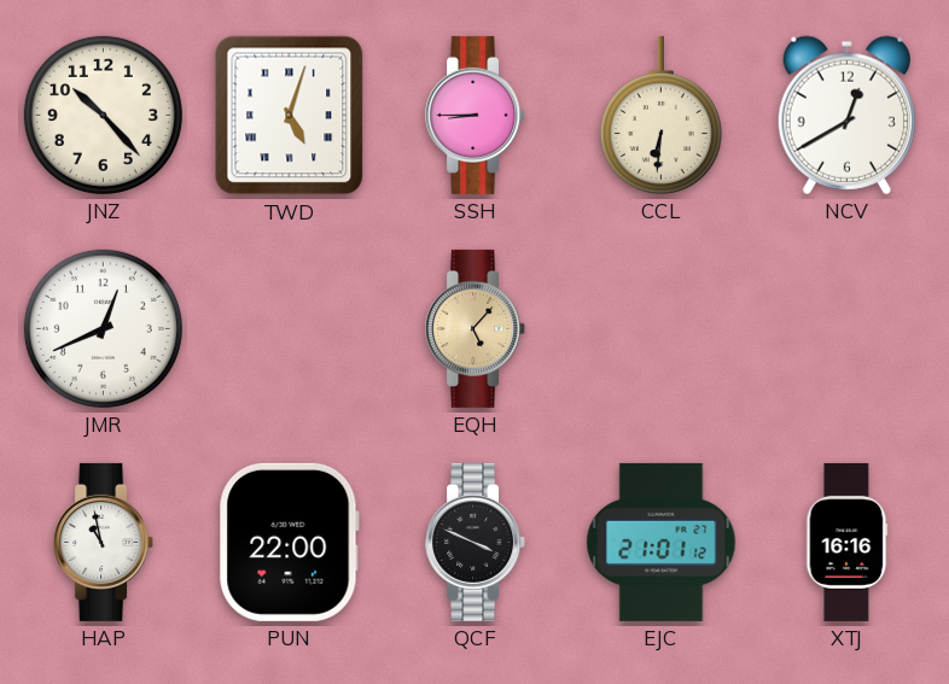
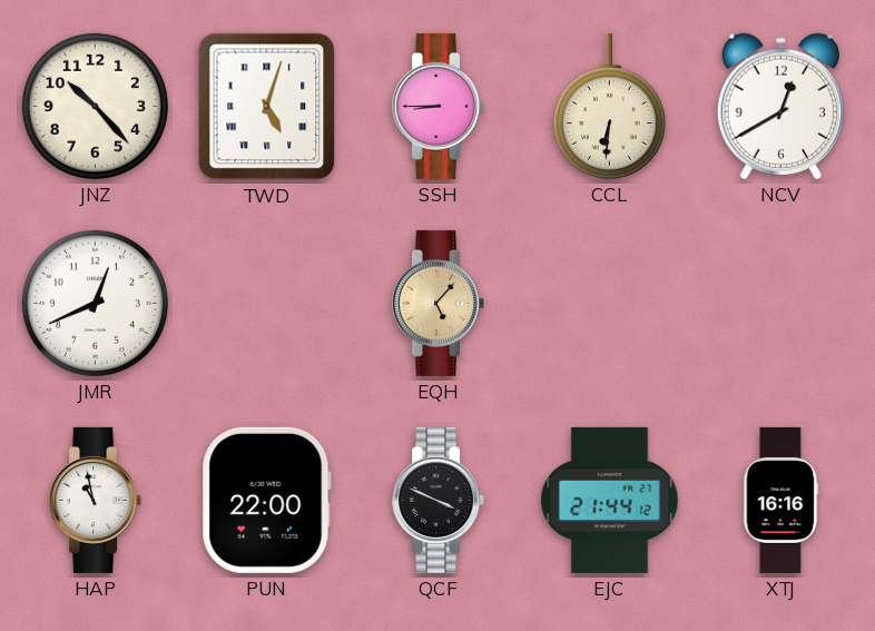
EJC: 21:01 -> 21:44 (610, 500)
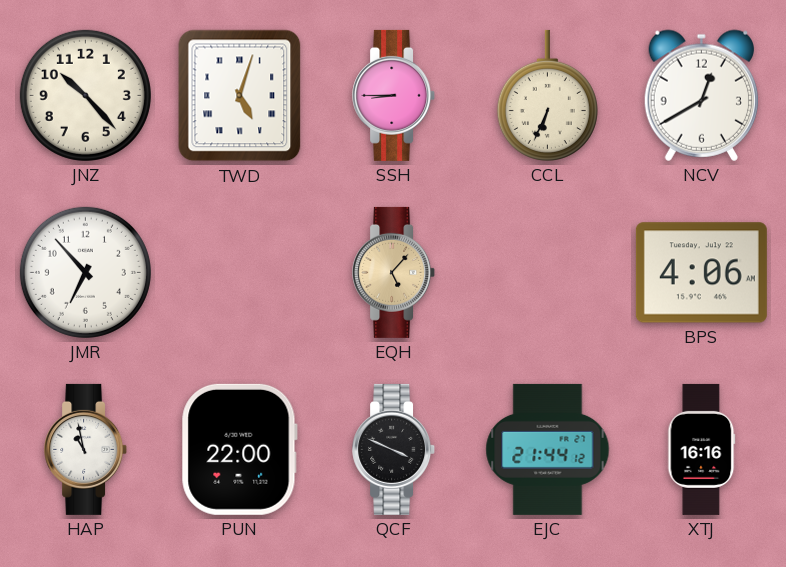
CCL: 6:31 -> 6:34 (547, 95)
JMR: 12:41 -> 6:53 (85, 272)
BPS: none -> 4:06 (701, 273)
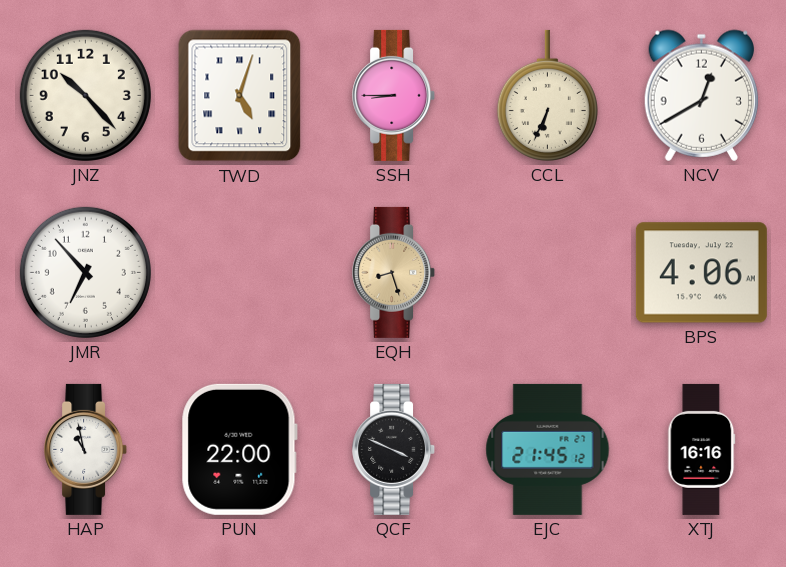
EQH: 5:07 -> 8:27 (394, 272)
EJC: 21:44 -> 21:45 (548, 449)
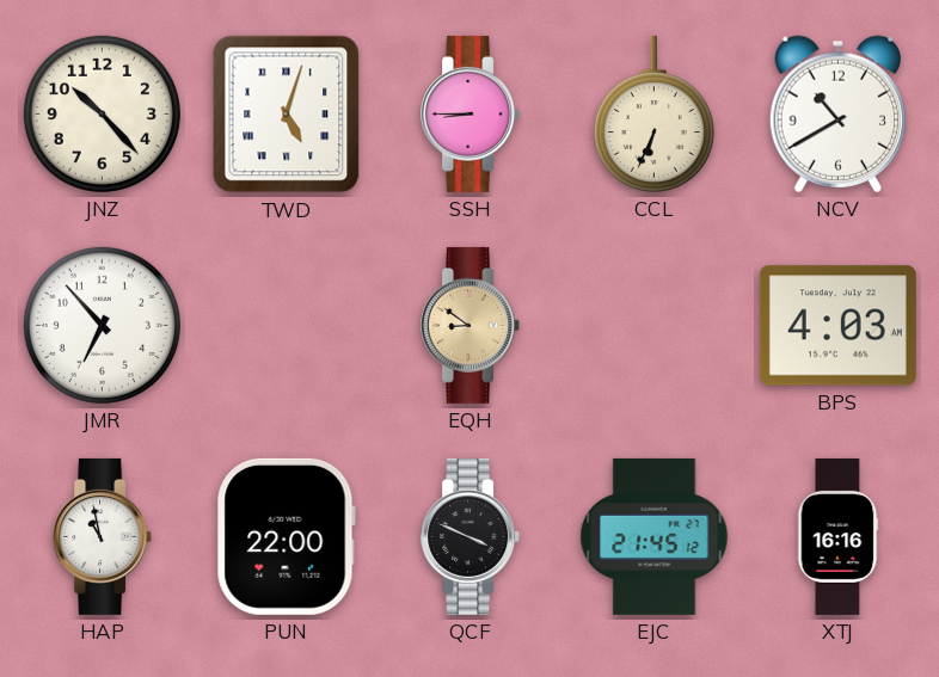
NCV: 12:40 -> 10:40 (837, 113)
EQH: 8:27 -> 8:51 (471, 325)
BPS: 4:06 -> 4:03 (837, 326)
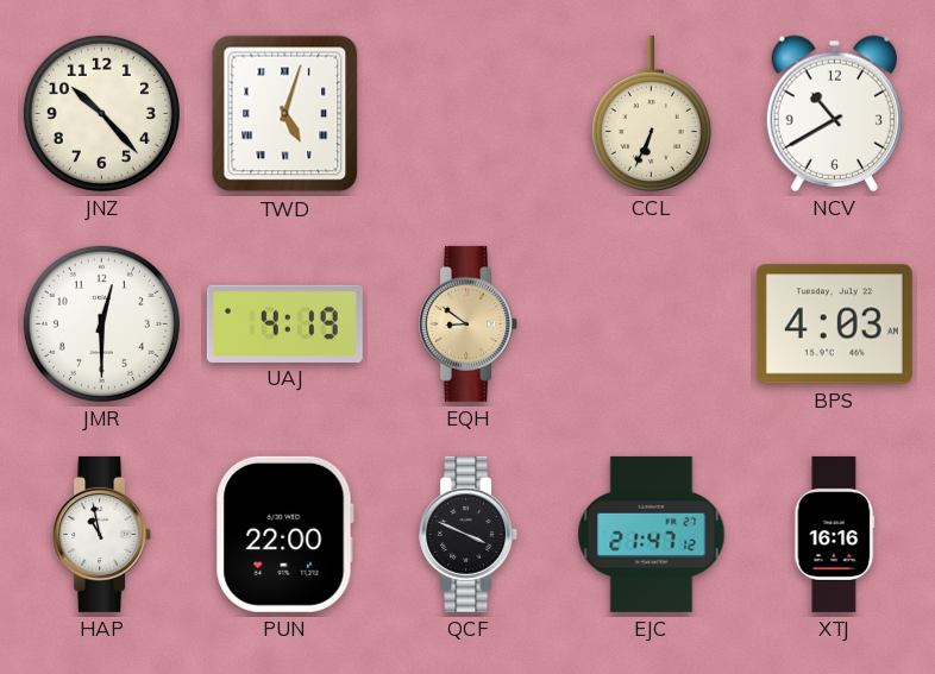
SSH: 8:45 -> none (471, 113)
JMR: 6:53 -> 12:30 (101, 323)
UAJ: none -> 4:19 (284, 323)
EJC: 21:45 -> 21:47 (652, 534)
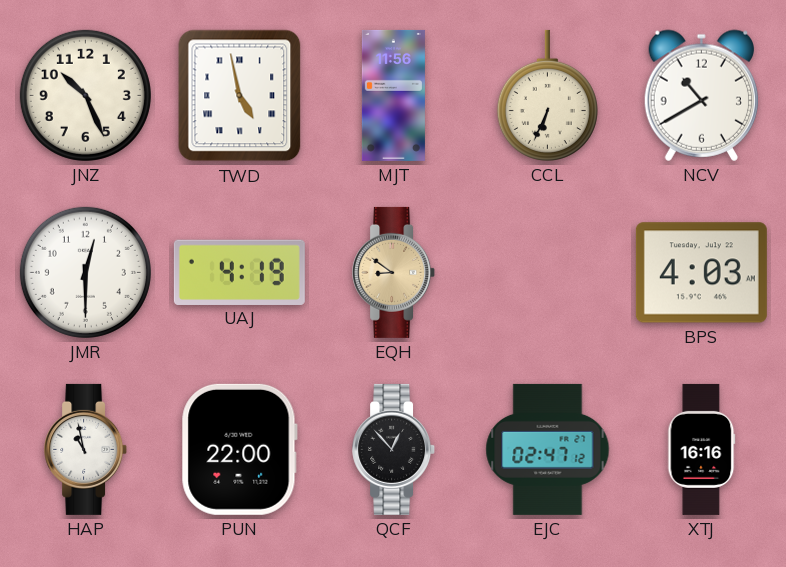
JNZ: 10:23 -> 10:26 (85, 95)
TWD: 5:03 -> 4:58 (240, 96)
MJT: none -> 11:56 (393, 95)
QCF: 3:49 -> 12:53 (394, 449)
EJC: 21:47 -> 02:47 (548, 449)
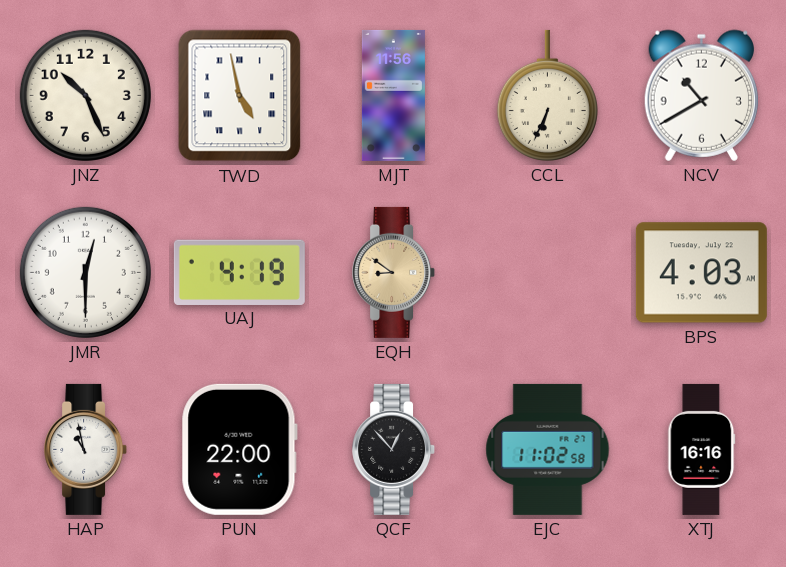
EJC: 02:47 -> 11:02 (548, 449)
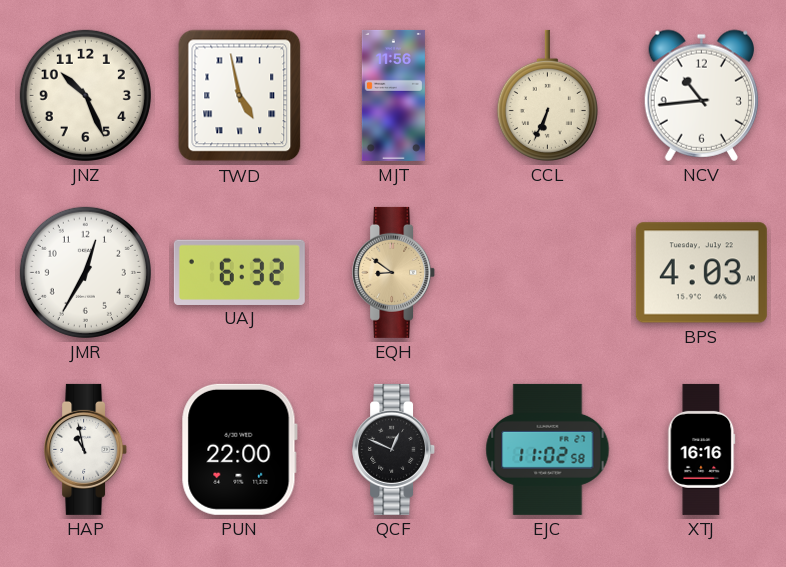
NCV: 10:40 -> 10:44 (701, 95)
JMR: 12:30 -> 12:35 (85, 272)
UAJ: 4:19 -> 6:32 (239, 272)
QCF: 12:53 -> 12:49 (394, 449)
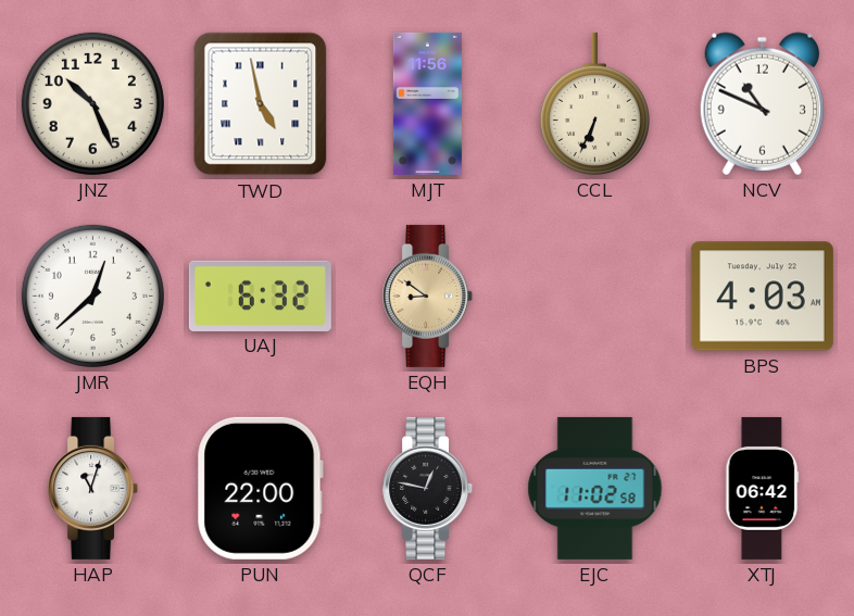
NCV: 10:44 -> 10:49 (762, 103)
JMR: 12:35 -> 12:38 (92, 296)
HAP: 10:58 -> 11:03 (93, 488)
QCF: 12:49 -> 12:47 (428, 488)
XTJ: 16:16 -> 06:42 (762, 488)
